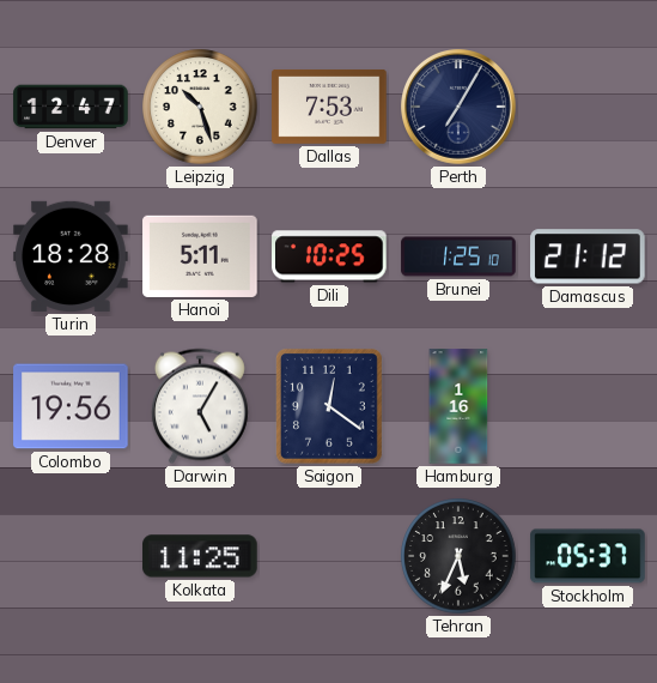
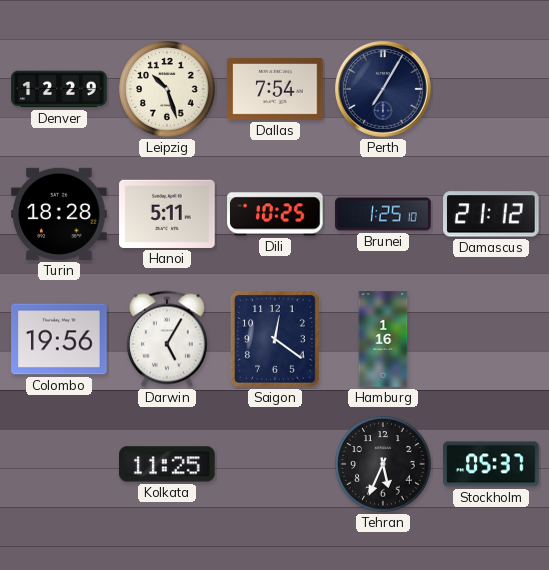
Denver: 12:47 -> 12:29 (59, 89)
Dallas: 7:53 -> 7:54 (275, 89)
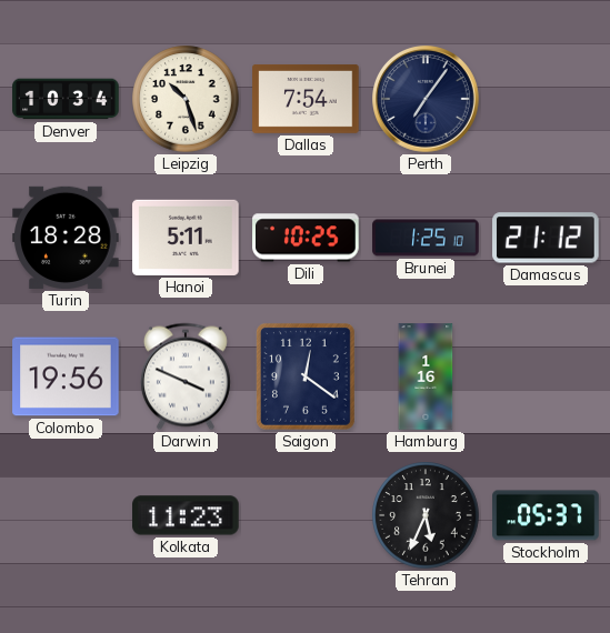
Denver: 12:29 -> 10:34 (66, 99)
Perth: 7:05 -> 7:06 (427, 100)
Darwin: 5:05 -> 3:49 (186, 376)
Kolkata: 11:25 -> 11:23 (186, 515)
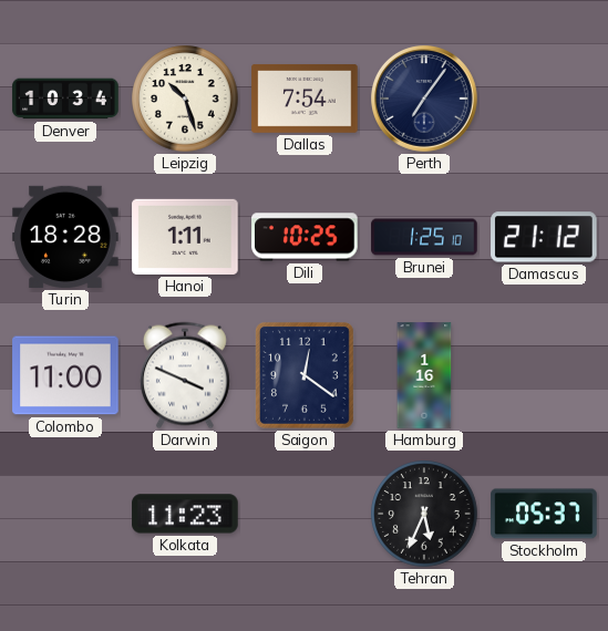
Hanoi: 5:11 -> 1:11 (185, 237)
Colombo: 19:56 -> 11:00 (65, 375)
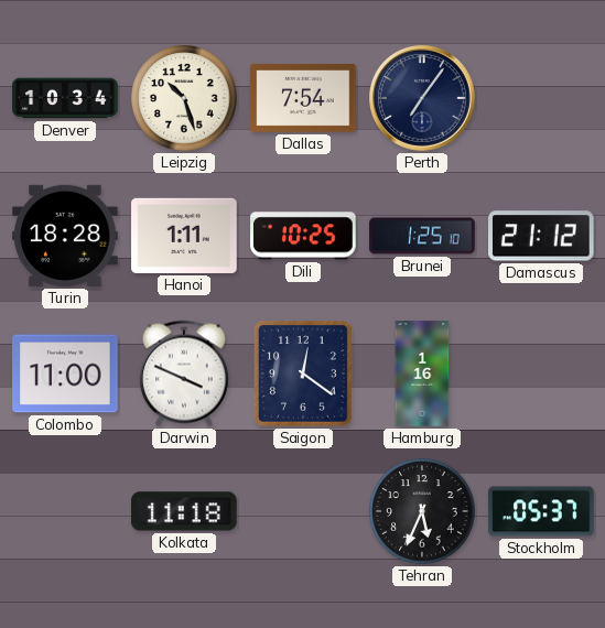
Kolkata: 11:23 -> 11:18 (184, 511)
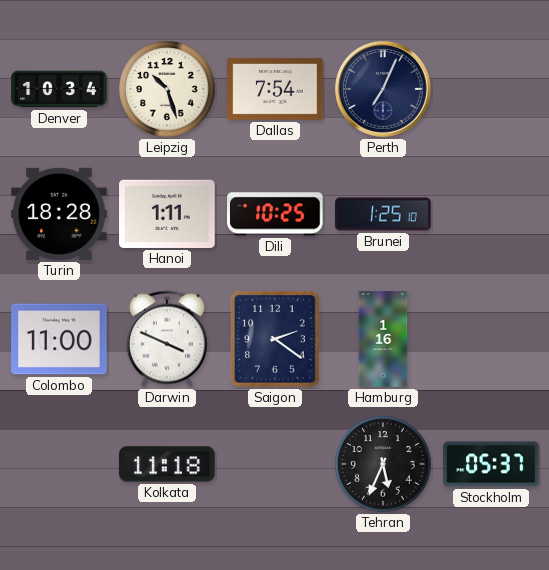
Perth: 7:06 -> 7:04 (384, 90)
Damascus: 21:12 -> none (541, 236)
Saigon: 12:21 -> 2:21 (275, 340)
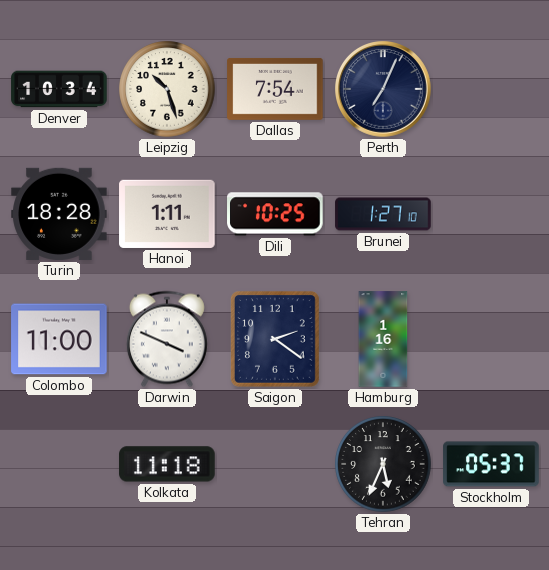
Brunei: 1:25 -> 1:27 (383, 214)
